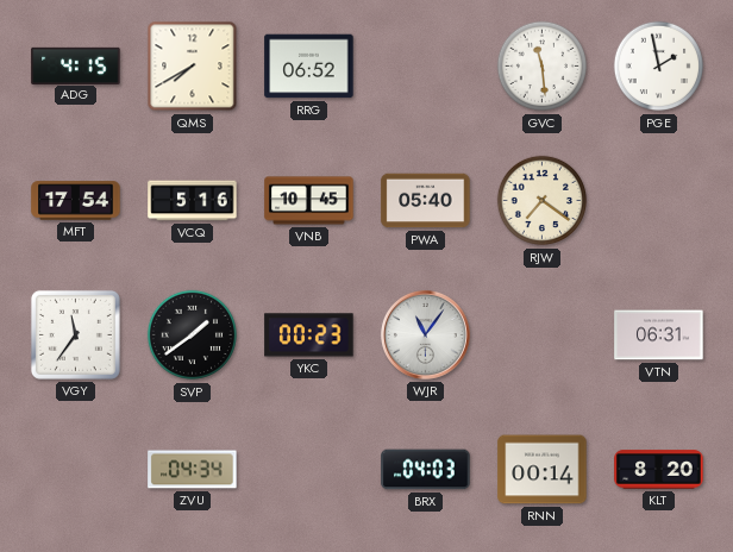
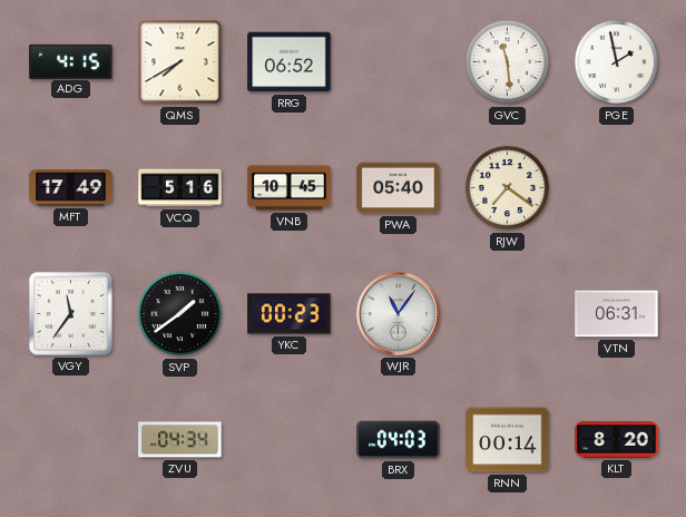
MFT: 17:54 -> 17:49 (71, 188)
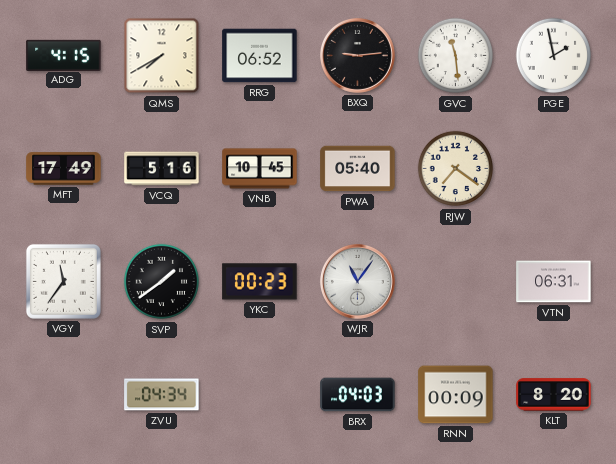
BXQ: none -> 9:14 (357, 55)
RNN: 00:14 -> 00:09 (456, 395)
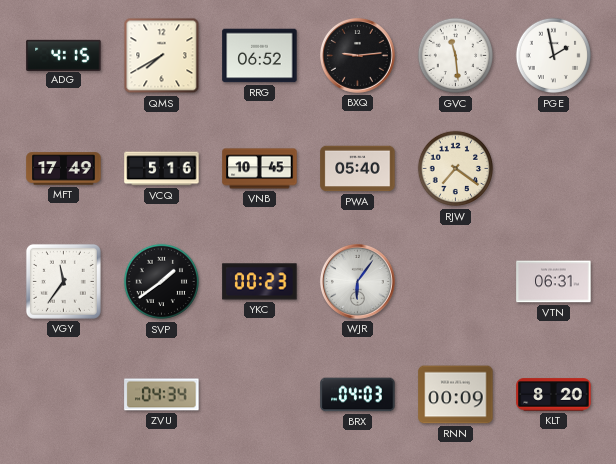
WJR: 11:06 -> 6:06 (357, 281)
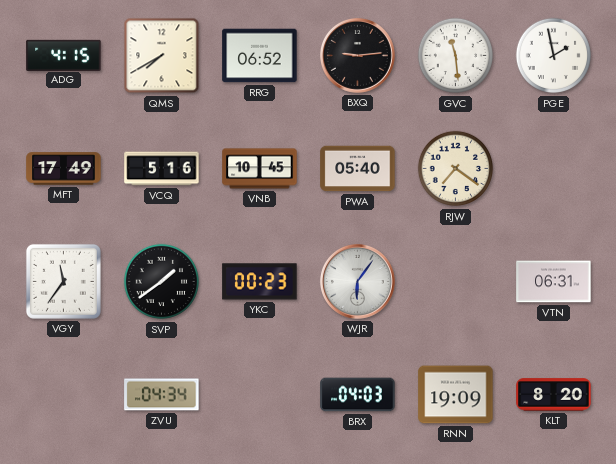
RNN: 00:09 -> 19:09 (456, 395)
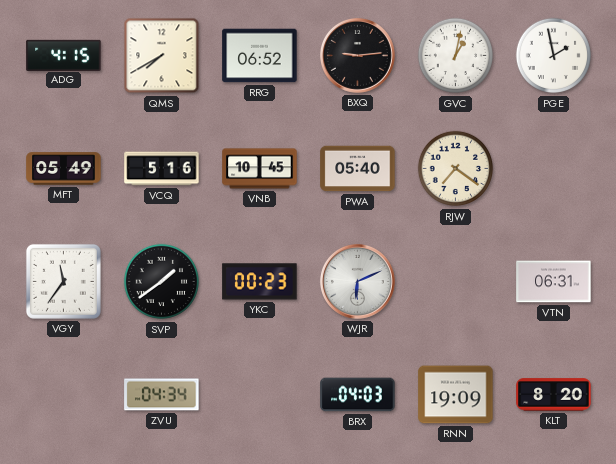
GVC: 11:29 -> 1:02 (456, 56)
MFT: 17:49 -> 05:49 (64, 169)
WJR: 6:06 -> 6:11 (357, 281)
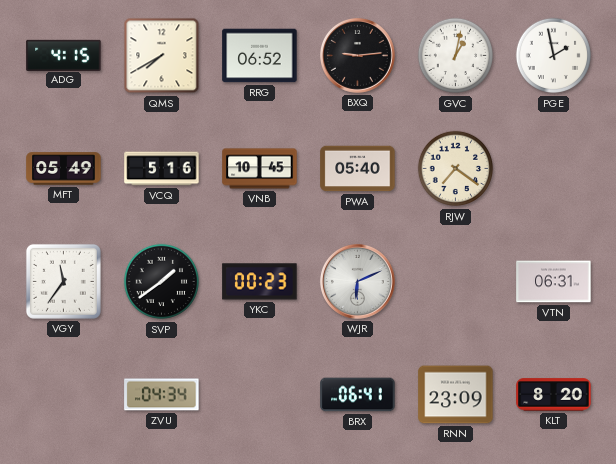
BRX: 04:03 -> 06:41 (358, 395)
RNN: 19:09 -> 23:09 (456, 395)
